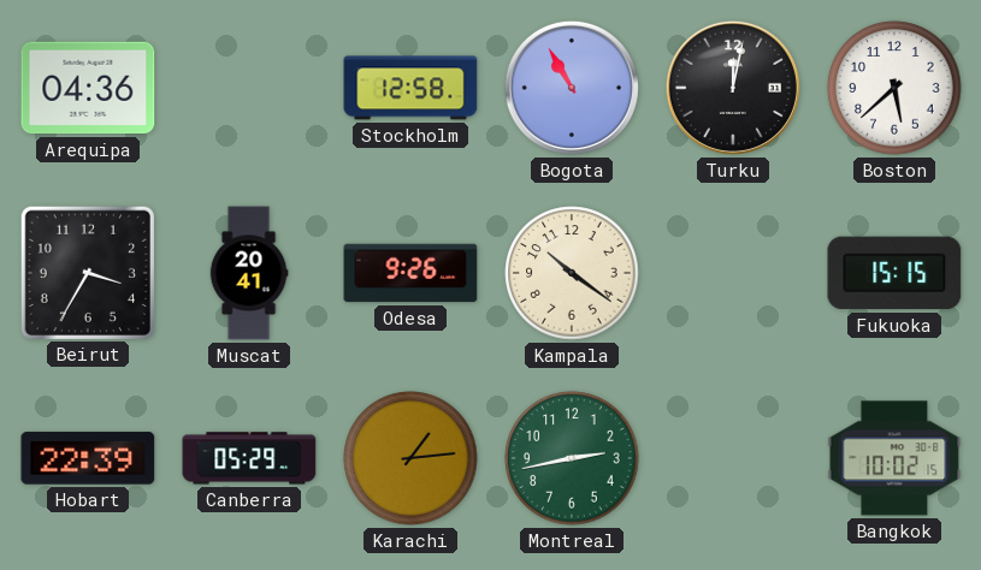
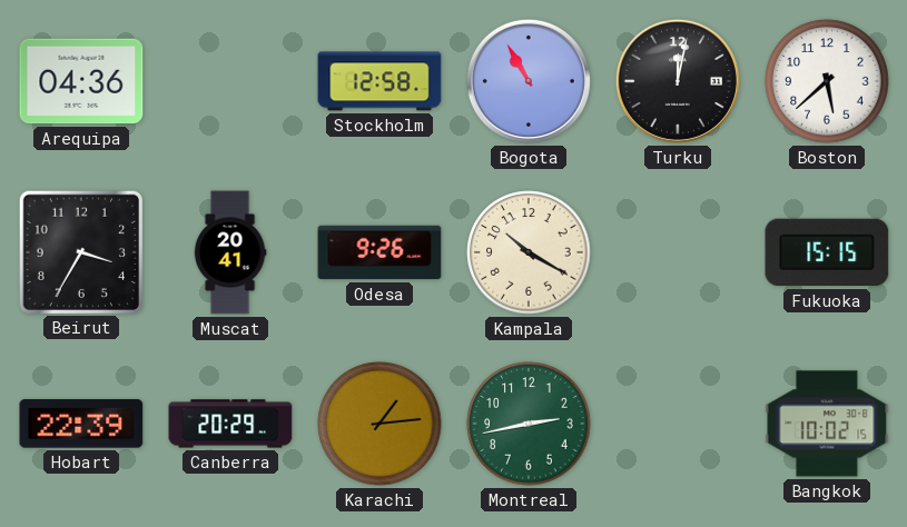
Kampala: 10:21 -> 10:20 (529, 252)
Canberra: 05:29 -> 20:29 (230, 424)
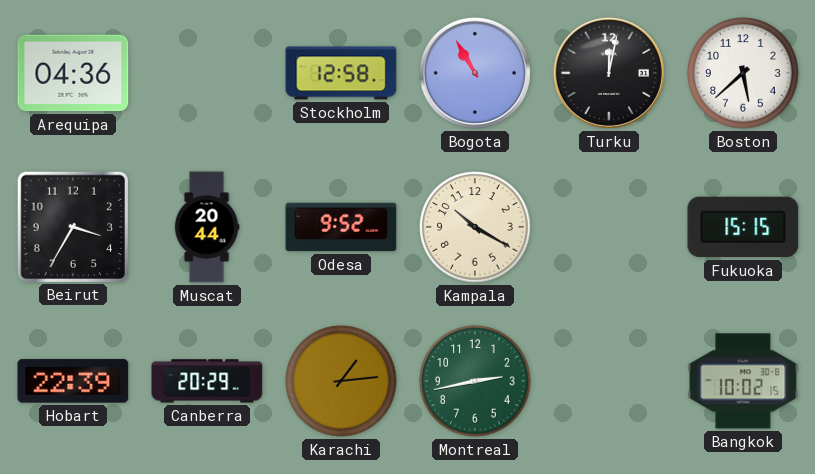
Muscat: 20:41 -> 20:44 (207, 227)
Odesa: 9:26 -> 9:52 (341, 227)
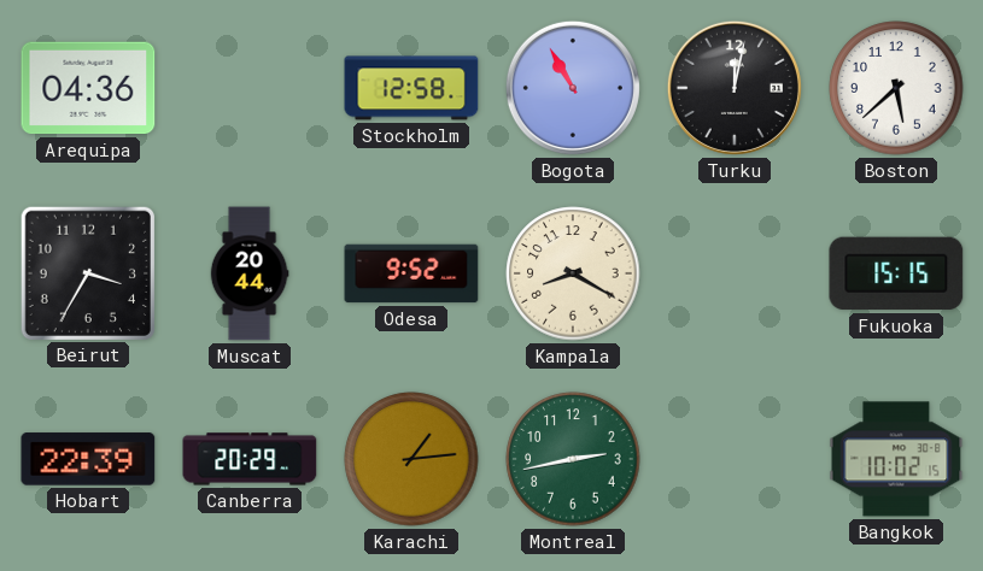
Kampala: 10:20 -> 8:20 (573, 273)
